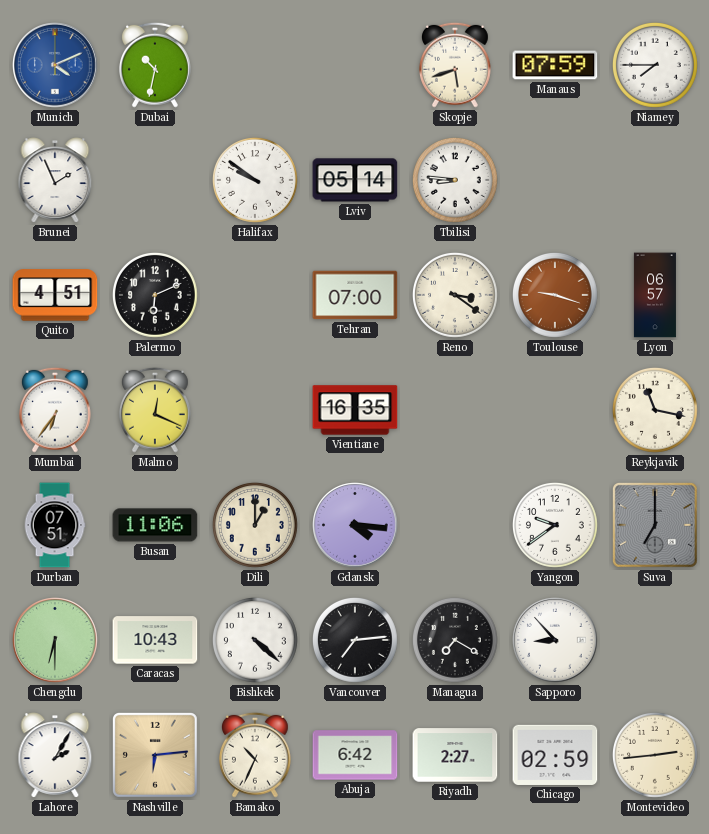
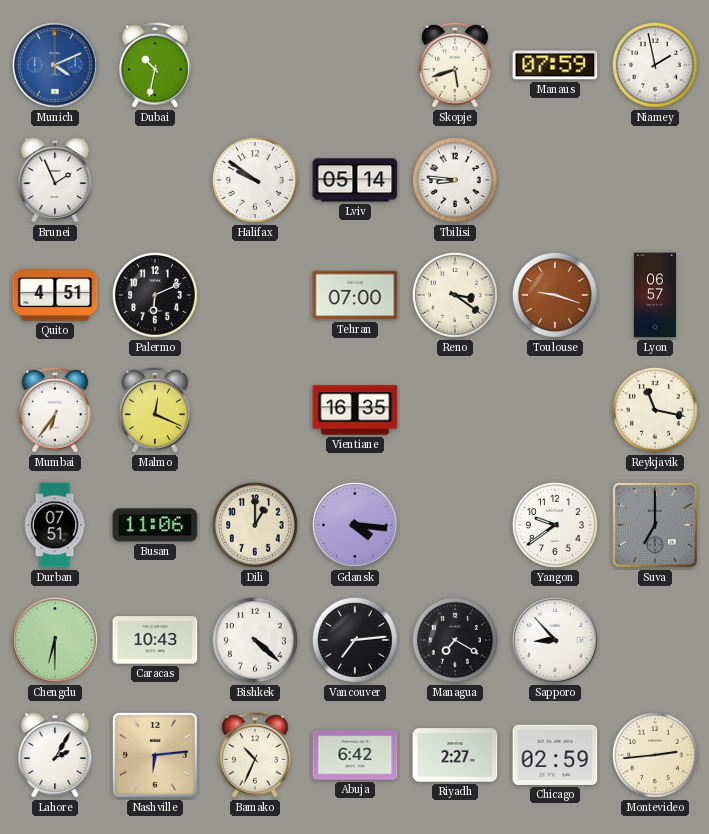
Niamey: 7:45 -> 1:58 (655, 65)
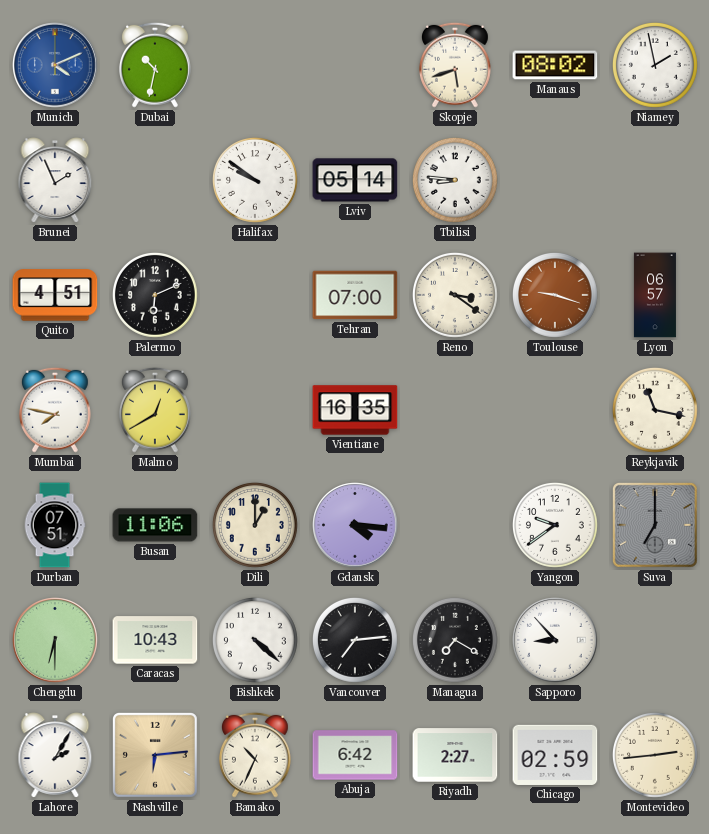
Manaus: 07:59 -> 08:02 (555, 65)
Mumbai: 6:36 -> 7:47 (55, 410)
Malmo: 12:19 -> 12:40 (155, 410)
